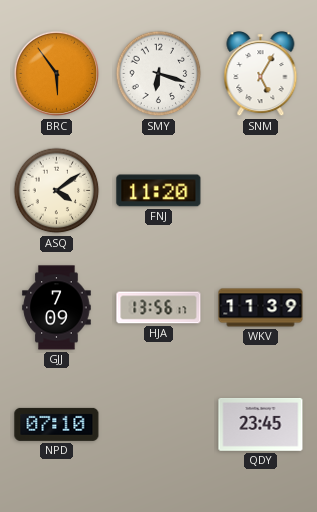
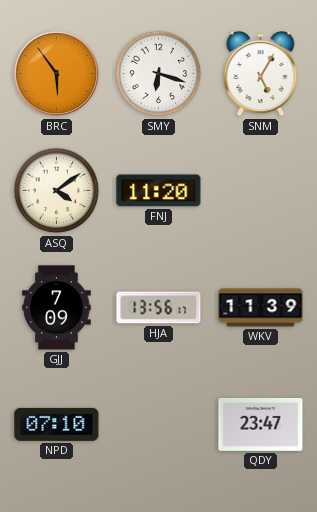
QDY: 23:45 -> 23:47 (261, 425)
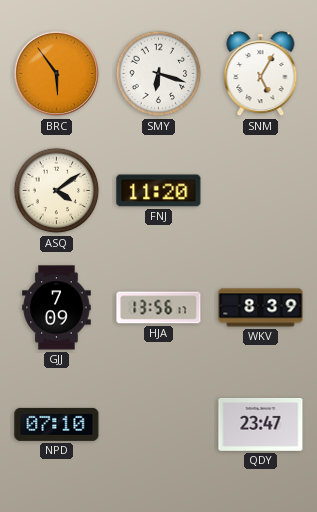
WKV: 11:39 -> 8:39 (261, 308)
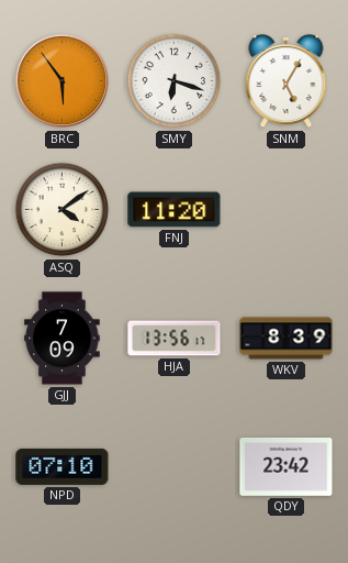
QDY: 23:47 -> 23:42 (287, 467)
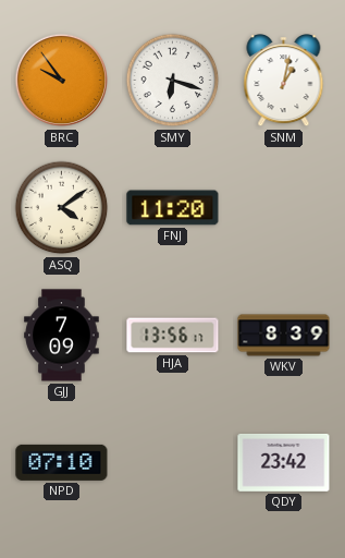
BRC: 5:54 -> 9:54 (62, 81)
SNM: 5:05 -> 1:02 (284, 82)
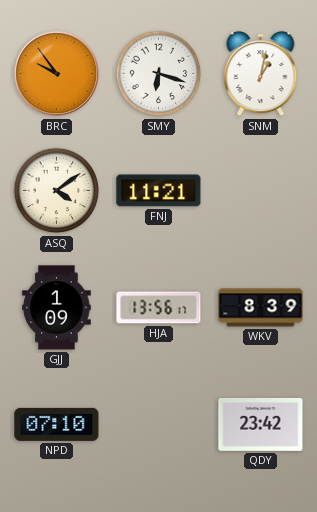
FNJ: 11:20 -> 11:21 (159, 191)
GJJ: 7:09 -> 1:09 (57, 308)
